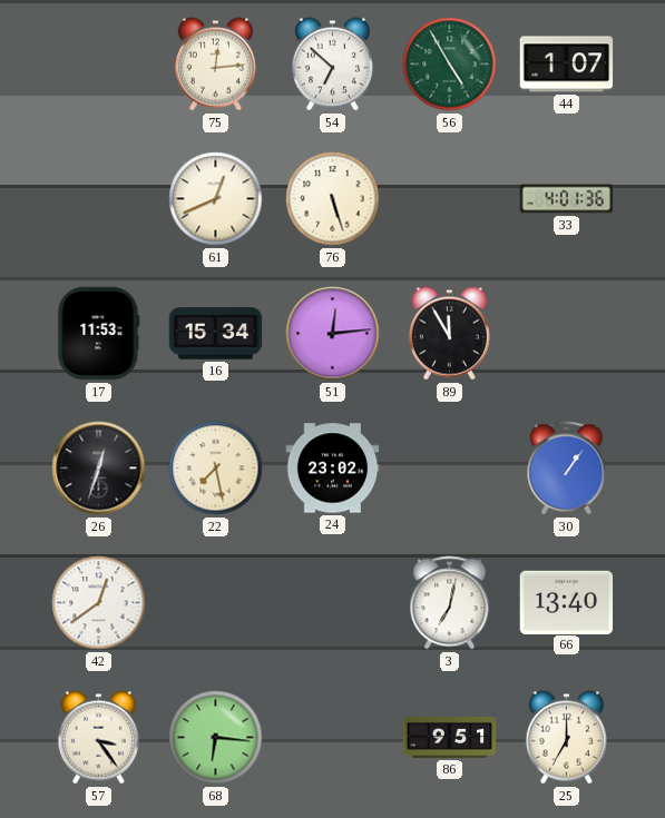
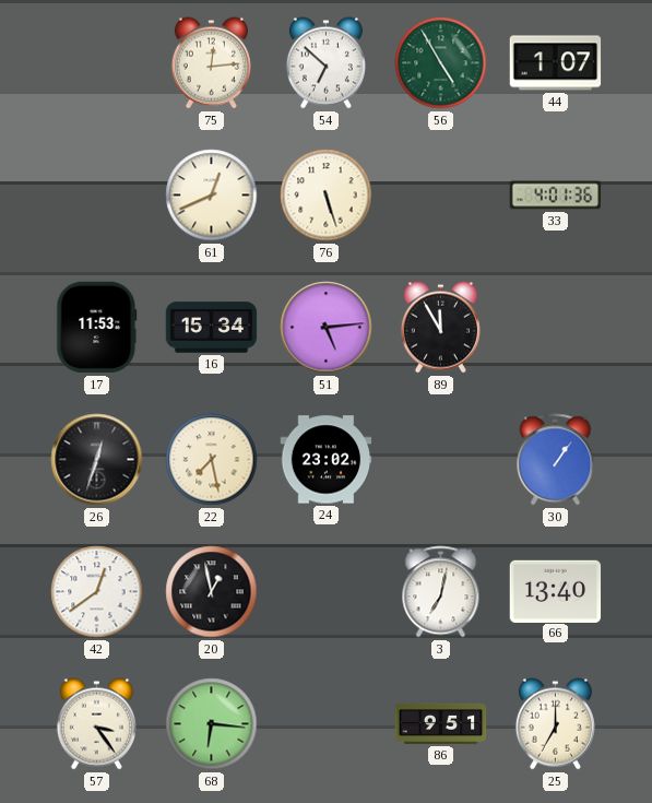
51: 12:14 -> 5:14 (327, 328)
20: none -> 12:58 (212, 592)
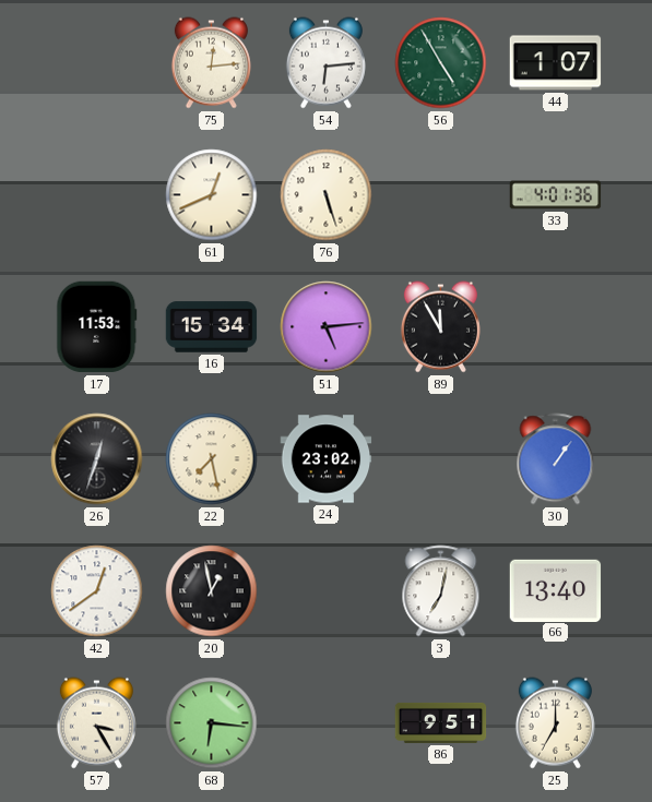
54: 6:52 -> 6:14 (325, 63)
57: 3:24 -> 3:25 (96, 723)
